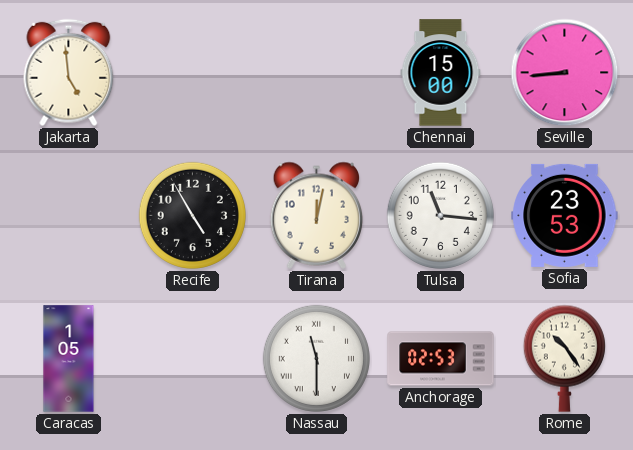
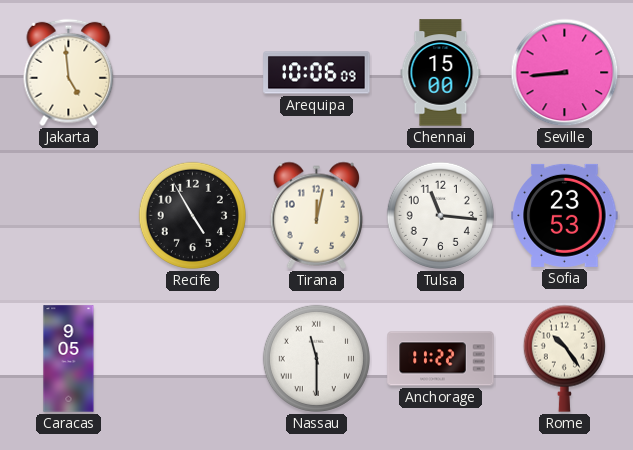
Arequipa: none -> 10:06 (317, 73)
Caracas: 1:05 -> 9:05 (69, 359)
Anchorage: 02:53 -> 11:22 (441, 359)
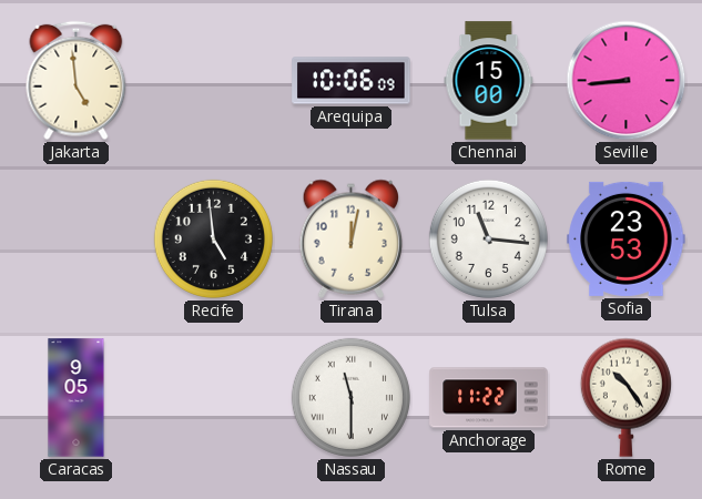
Recife: 4:55 -> 4:59 (213, 238)
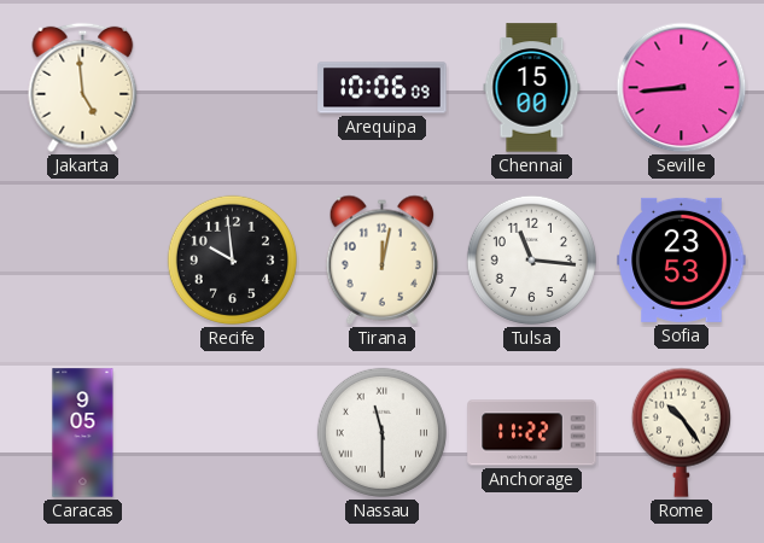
Recife: 4:59 -> 9:59 (232, 259)
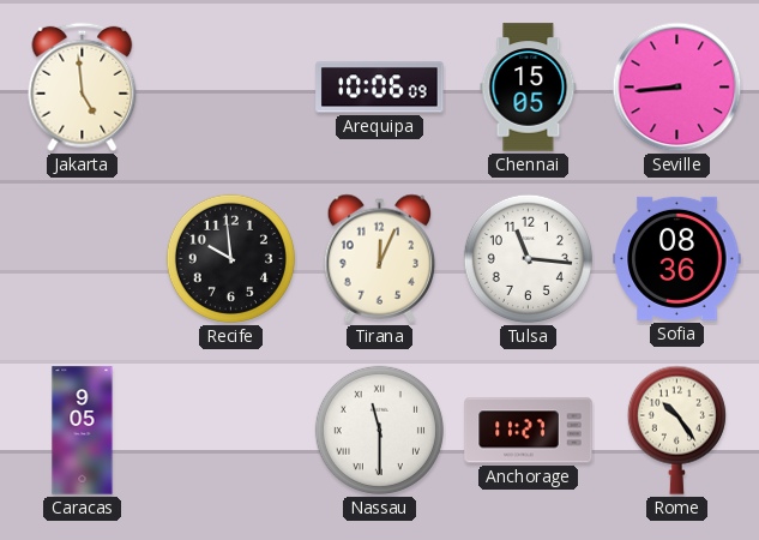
Chennai: 15:00 -> 15:05 (529, 88)
Tirana: 12:02 -> 12:04 (380, 258)
Sofia: 23:53 -> 08:36 (677, 258)
Anchorage: 11:22 -> 11:27 (529, 431)
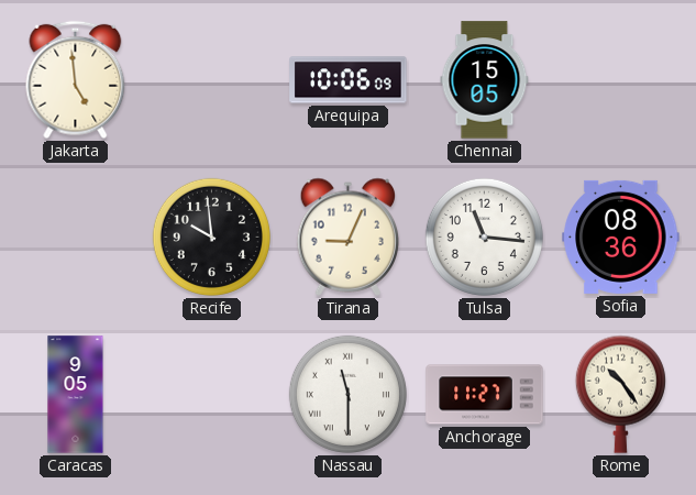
Seville: 8:44 -> none (677, 88)
Tirana: 12:04 -> 9:04 (349, 237)
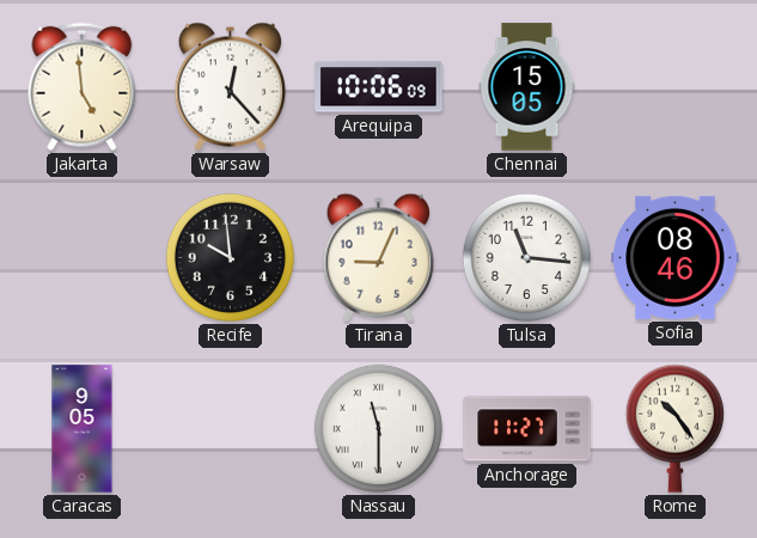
Warsaw: none -> 12:23 (231, 86)
Sofia: 08:36 -> 08:46 (676, 257)
